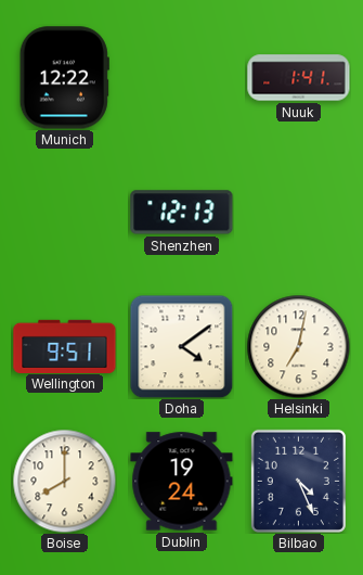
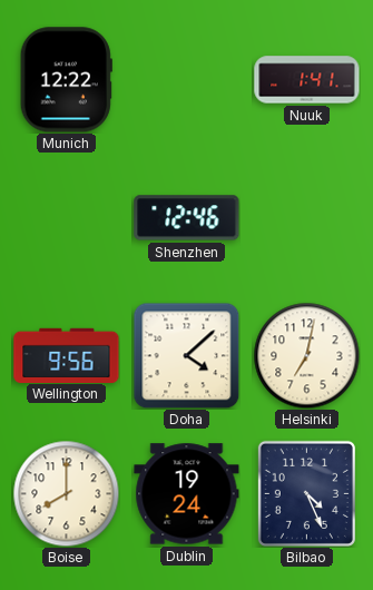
Shenzhen: 12:13 -> 12:46 (187, 218)
Wellington: 9:51 -> 9:56 (67, 355)
Doha: 4:09 -> 4:08 (186, 355)
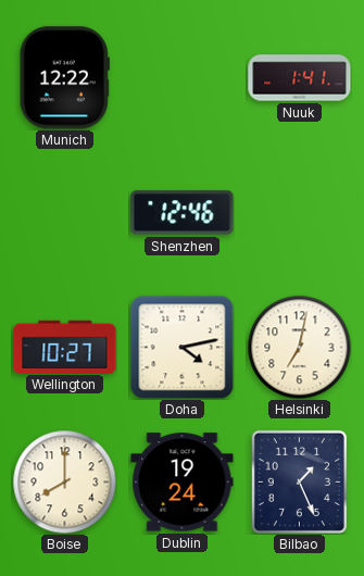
Wellington: 9:56 -> 10:27 (65, 347)
Doha: 4:08 -> 4:13 (181, 347)
Bilbao: 4:26 -> 1:26 (299, 481)
